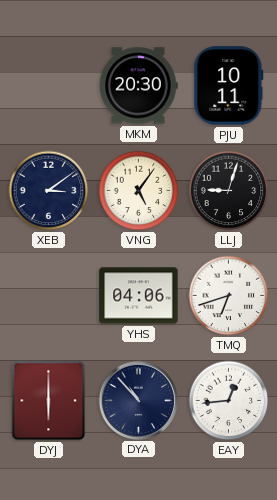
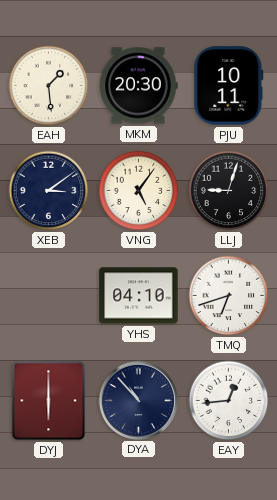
EAH: none -> 1:29 (49, 86)
YHS: 04:06 -> 04:10 (139, 296)
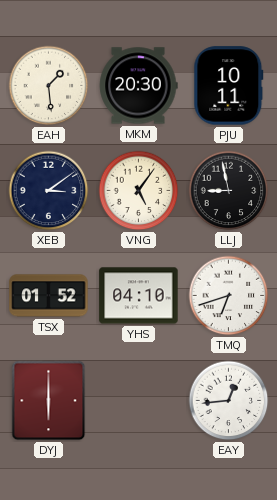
LLJ: 9:03 -> 8:58 (229, 191)
TSX: none -> 01:52 (49, 296)
DYA: 10:53 -> none (138, 400)
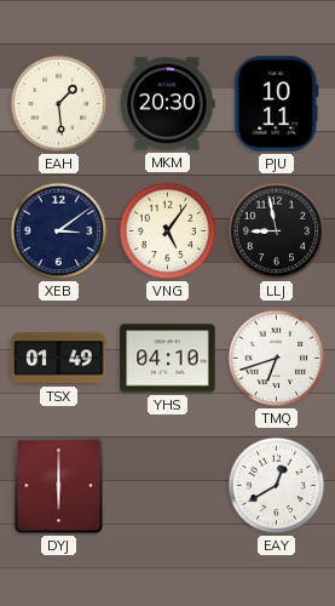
TSX: 01:52 -> 01:49 (59, 359)
EAY: 12:44 -> 12:40 (277, 486)
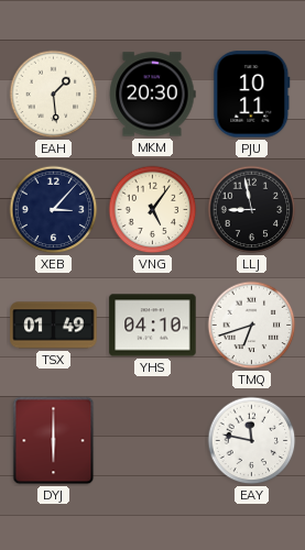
XEB: 3:09 -> 3:07 (54, 210)
EAY: 12:40 -> 11:47 (252, 441)
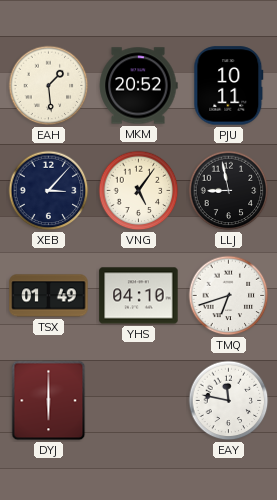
MKM: 20:30 -> 20:52 (138, 86)
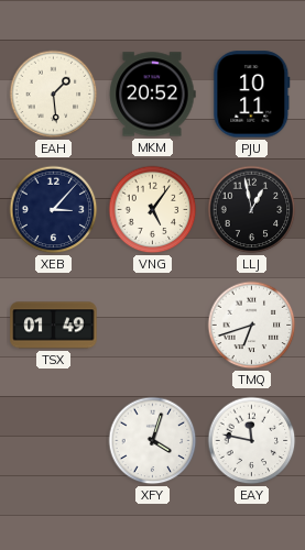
LLJ: 8:58 -> 12:58 (252, 210)
YHS: 04:10 -> none (139, 296)
DYJ: 6:00 -> none (49, 401)
XFY: none -> 4:03 (153, 441)
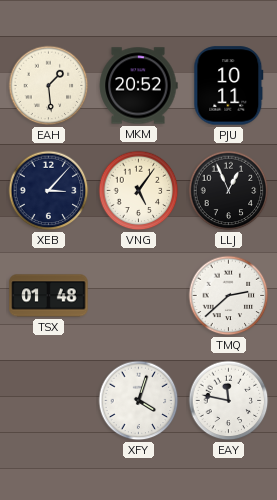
LLJ: 12:58 -> 12:56 (229, 191)
TSX: 01:49 -> 01:48 (49, 296)
TMQ: 6:42 -> 2:38 (229, 296)
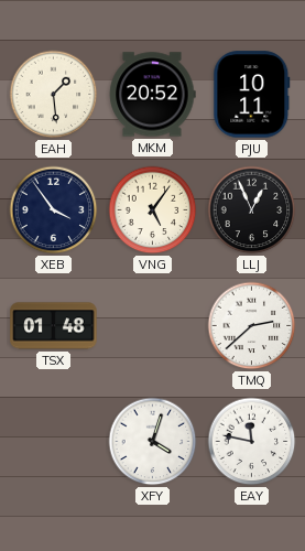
XEB: 3:07 -> 3:54 (54, 210)
